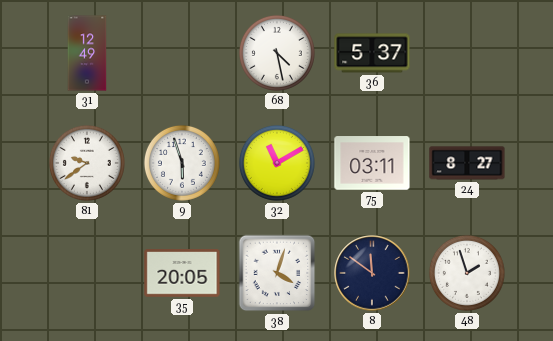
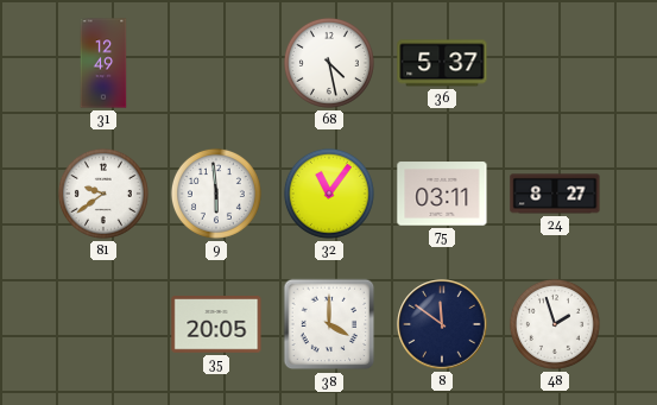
9: 5:57 -> 5:59 (216, 194)
32: 11:10 -> 11:06 (329, 194)
38: 4:03 -> 4:00 (329, 324)
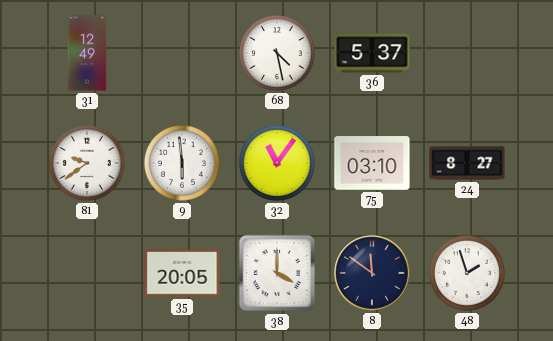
75: 03:11 -> 03:10 (372, 163)
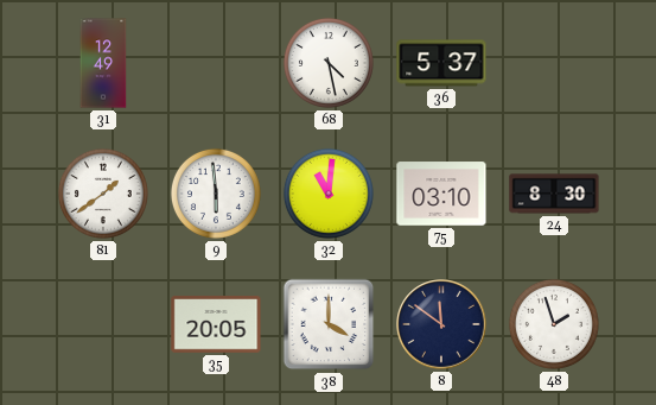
81: 9:39 -> 1:39 (103, 194)
32: 11:06 -> 11:01 (329, 194)
24: 8:27 -> 8:30 (554, 194)
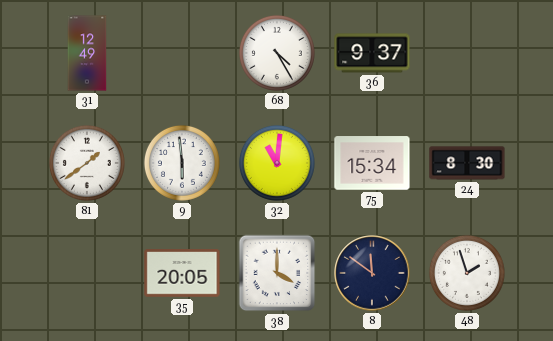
68: 4:28 -> 4:25 (277, 53)
36: 5:37 -> 9:37 (372, 53)
75: 03:10 -> 15:34 (372, 163)
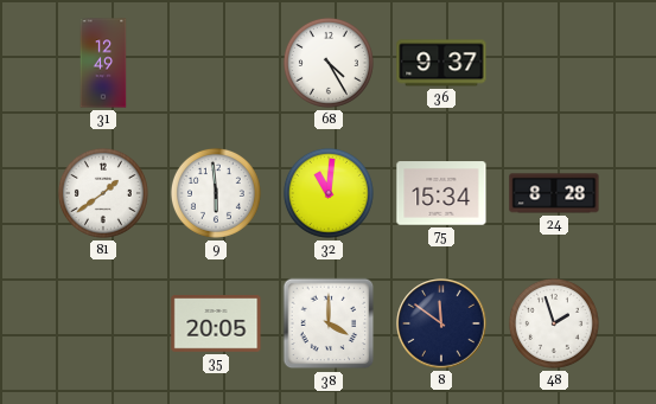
24: 8:30 -> 8:28 (554, 193)
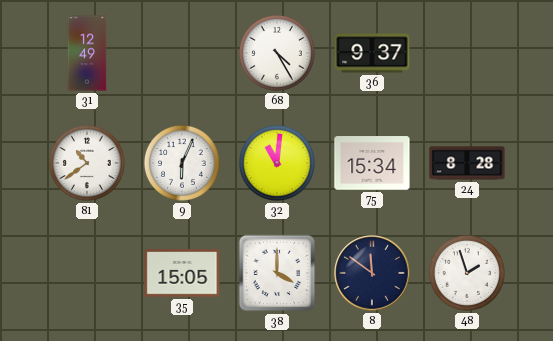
81: 1:39 -> 10:39 (87, 163)
9: 5:59 -> 6:04 (182, 163)
35: 20:05 -> 15:05 (182, 273)
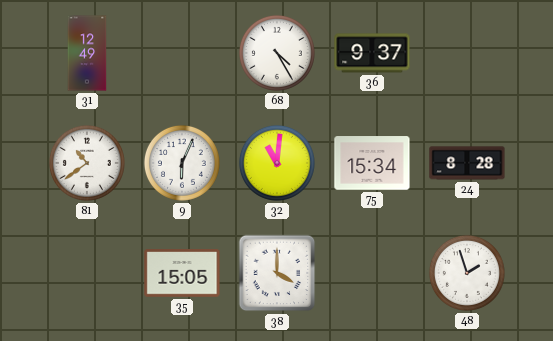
8: 11:51 -> none (372, 273)
